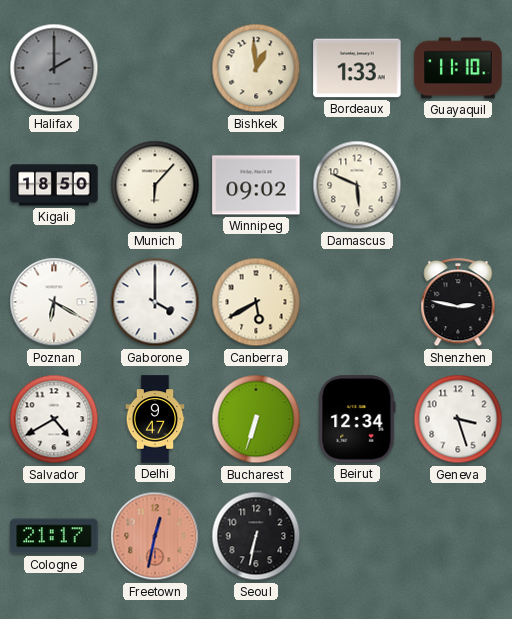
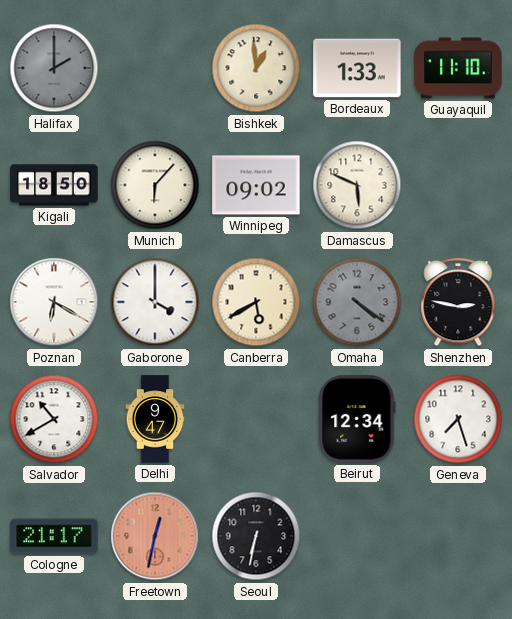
Omaha: none -> 4:21 (357, 302)
Salvador: 4:40 -> 10:40 (54, 419)
Bucharest: 6:33 -> none (256, 419)
Geneva: 3:27 -> 7:27 (458, 419)
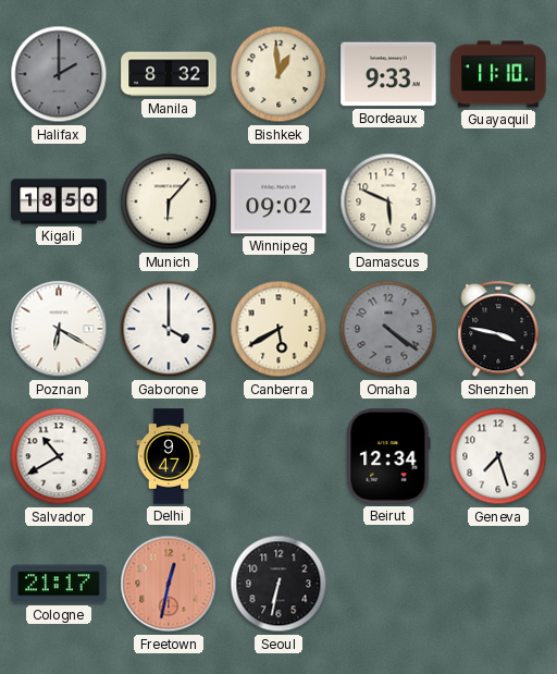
Manila: none -> 8:32 (169, 74)
Bordeaux: 1:33 -> 9:33 (388, 74)
Shenzhen: 2:47 -> 3:47 (498, 330)
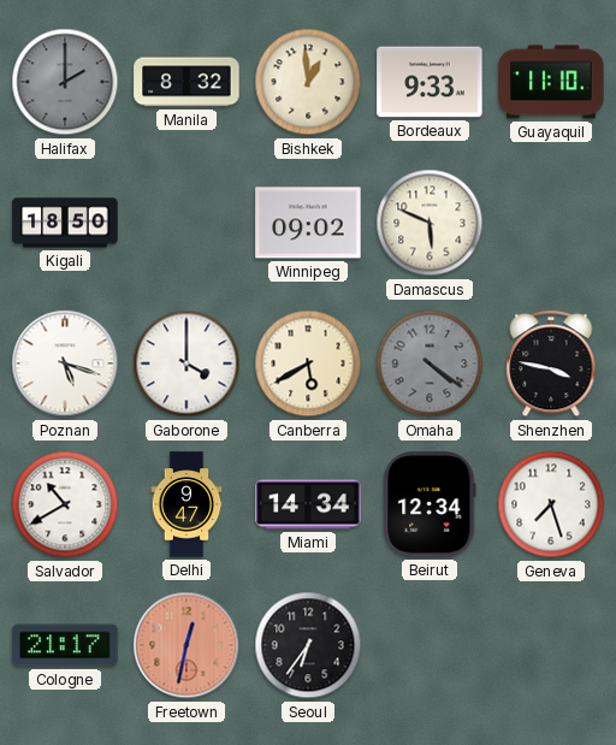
Munich: 6:07 -> none (169, 201)
Poznan: 6:20 -> 5:18 (65, 363)
Miami: none -> 14:34 (308, 504)
Seoul: 6:32 -> 6:36 (308, 645)
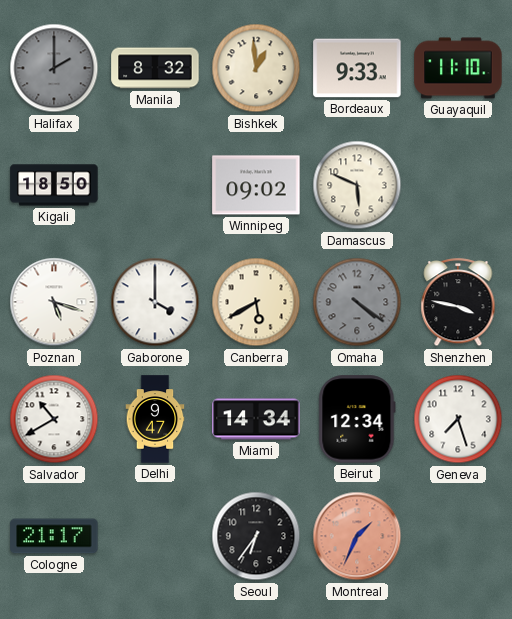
Freetown: 12:32 -> none (186, 645)
Montreal: none -> 1:34 (357, 536)
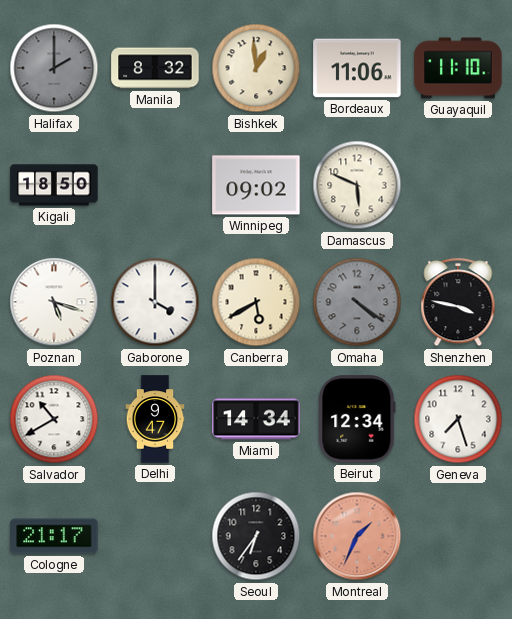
Bordeaux: 9:33 -> 11:06 (357, 68)
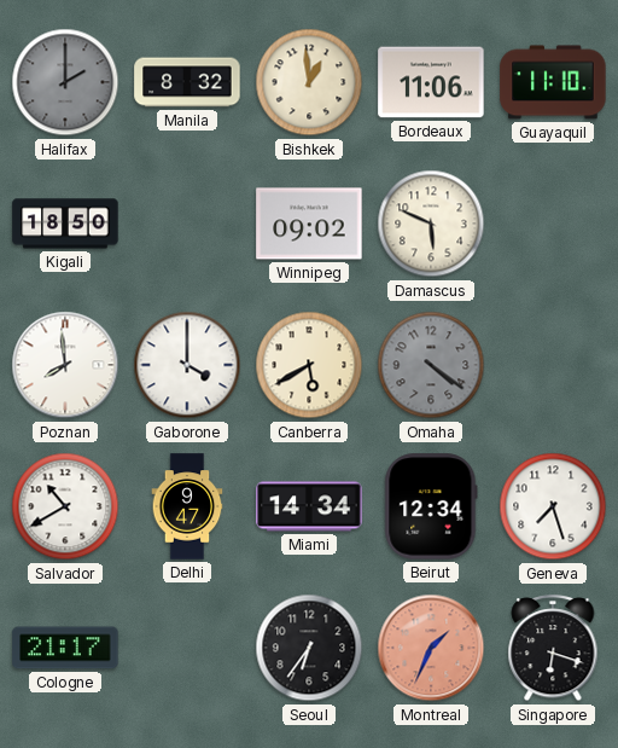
Poznan: 5:18 -> 7:59 (65, 365)
Shenzhen: 3:47 -> none (458, 303)
Singapore: none -> 6:18 (553, 649)
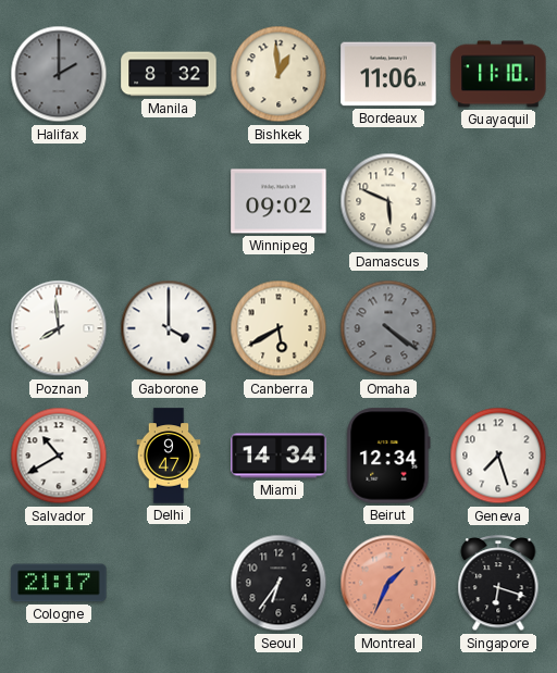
Kigali: 18:50 -> none (65, 224)
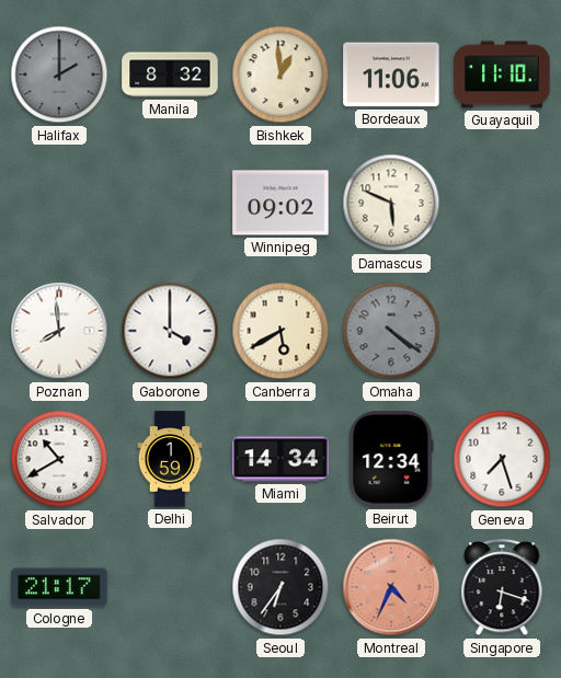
Delhi: 9:47 -> 1:59 (170, 459)
Montreal: 1:34 -> 4:34 (391, 587)
